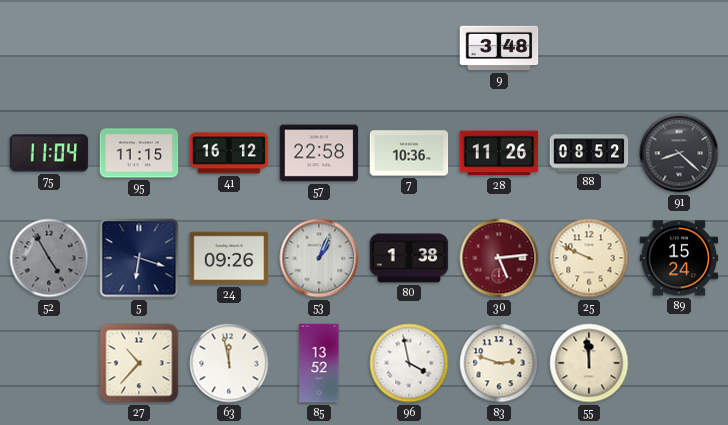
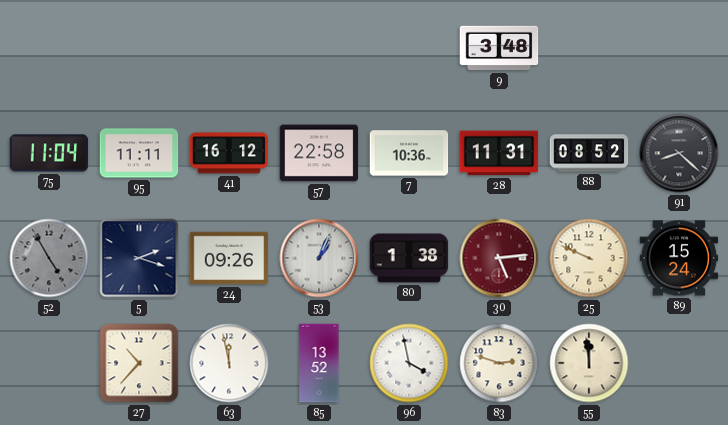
95: 11:15 -> 11:11 (139, 153)
28: 11:26 -> 11:31 (499, 153)
5: 6:18 -> 2:18 (139, 258)
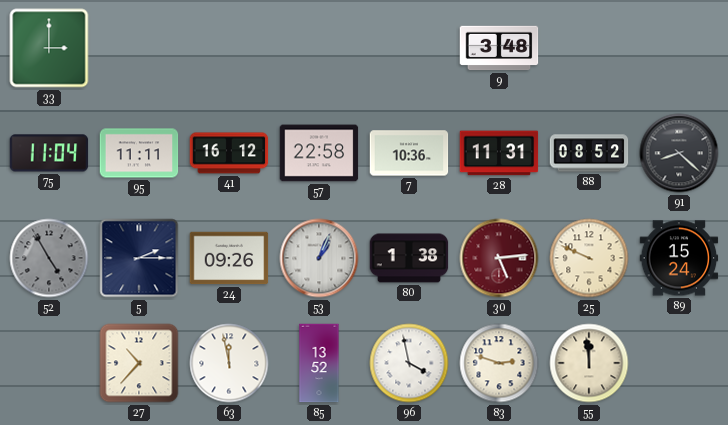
33: none -> 3:00 (49, 48)
5: 2:18 -> 2:15 (139, 258)
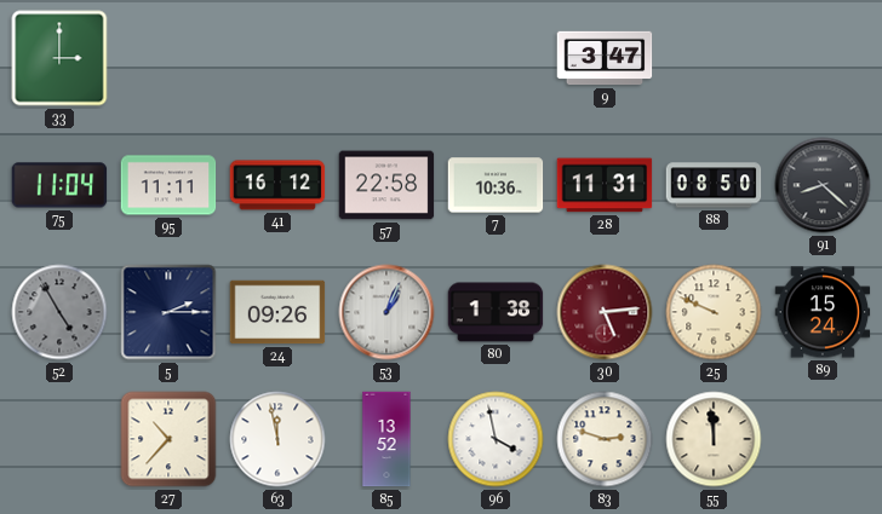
9: 3:48 -> 3:47 (605, 58)
88: 08:52 -> 08:50 (714, 185)
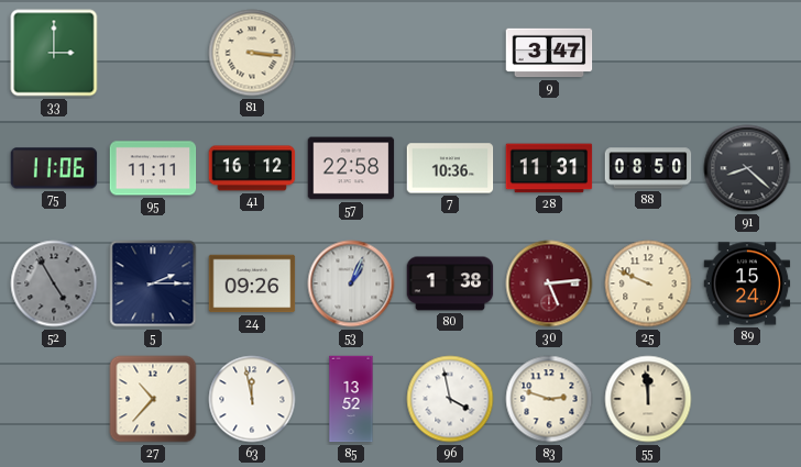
81: none -> 3:16 (252, 53)
75: 11:04 -> 11:06 (54, 168)
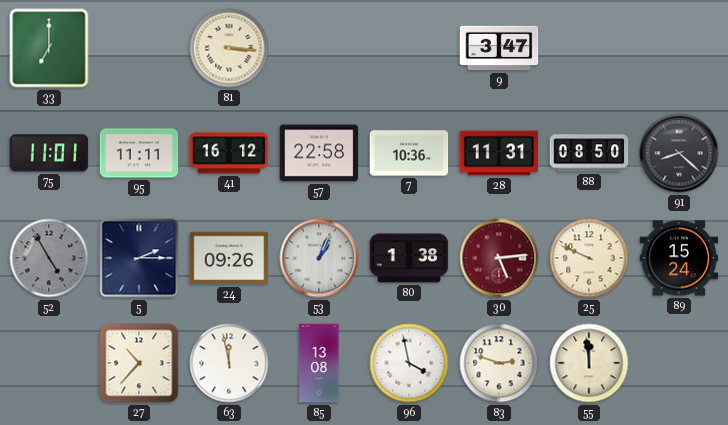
33: 3:00 -> 7:00 (49, 48)
75: 11:06 -> 11:01 (49, 153)
85: 13:52 -> 13:08 (319, 363)
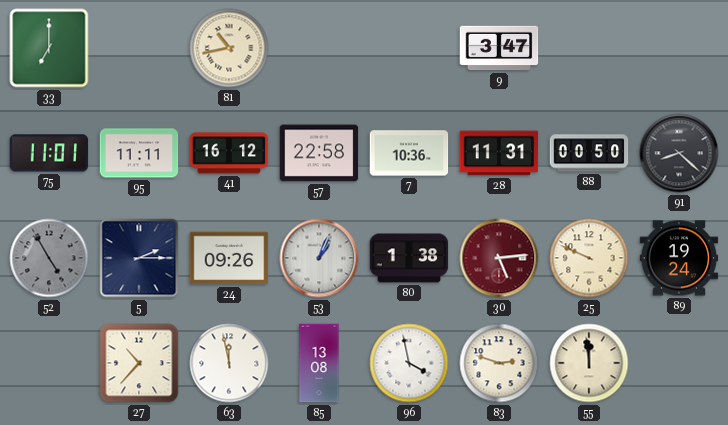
81: 3:16 -> 10:43 (229, 48)
88: 08:50 -> 00:50 (589, 153)
89: 15:24 -> 19:24 (679, 258)
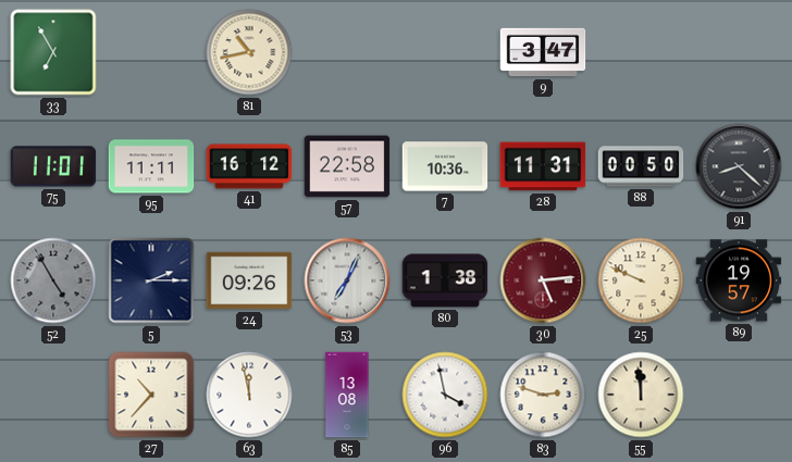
33: 7:00 -> 6:55 (53, 52)
53: 1:04 -> 7:04 (347, 280)
89: 19:24 -> 19:57 (739, 280)
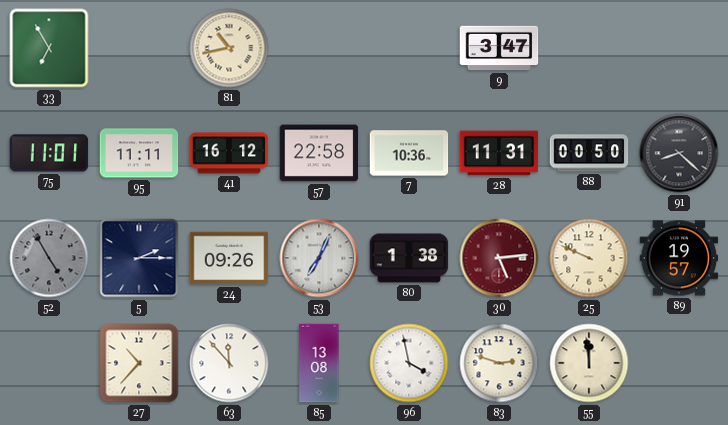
63: 11:58 -> 11:53 (229, 363)
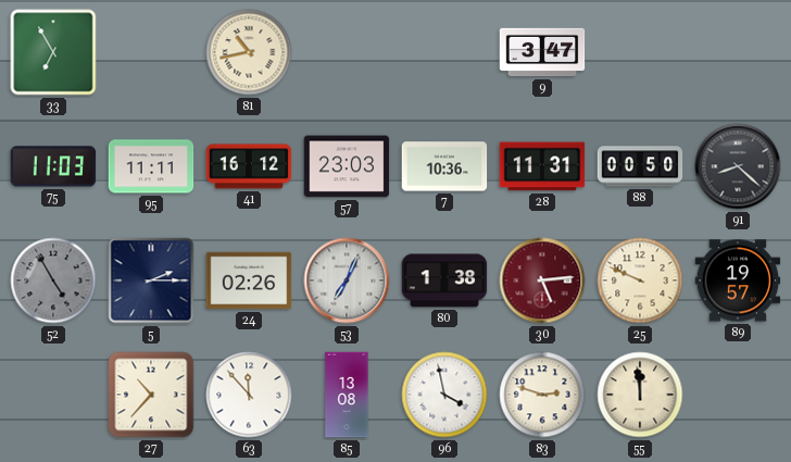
75: 11:01 -> 11:03 (53, 166)
57: 22:58 -> 23:03 (347, 166)
24: 09:26 -> 02:26 (249, 280)
